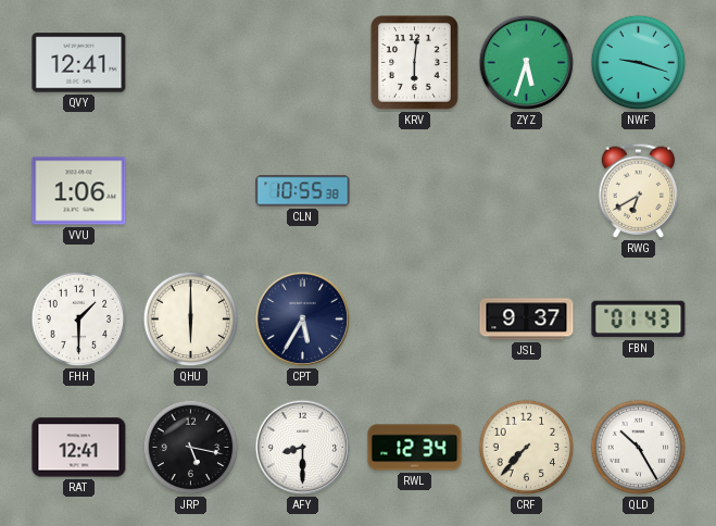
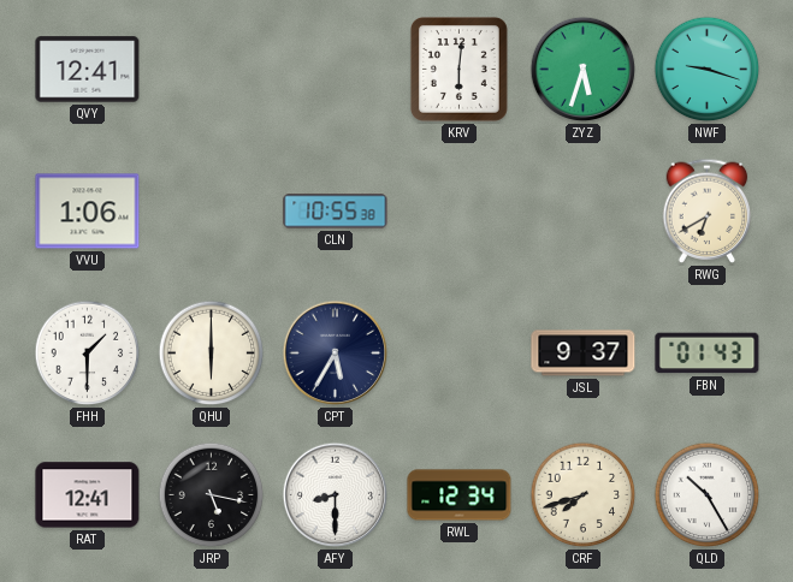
CRF: 7:37 -> 7:42 (584, 495)
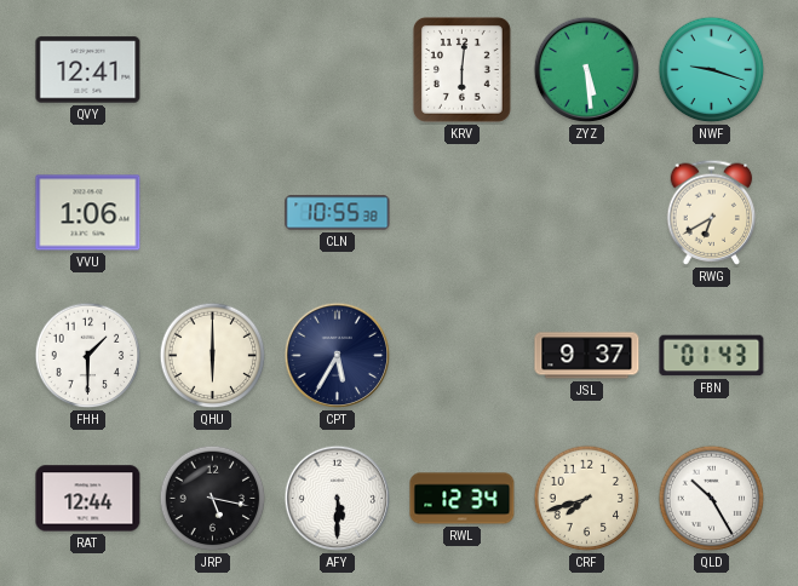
ZYZ: 5:33 -> 5:29 (587, 70)
RAT: 12:41 -> 12:44 (88, 499)
AFY: 8:30 -> 5:30 (338, 499)
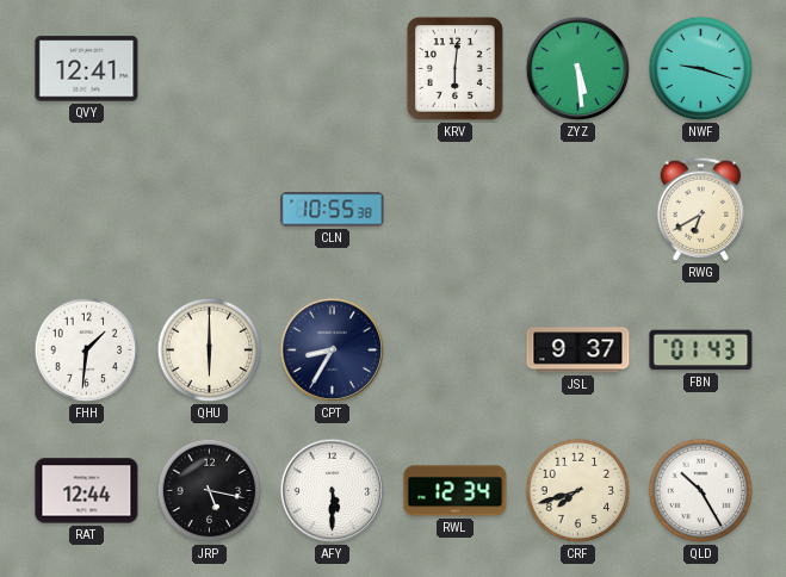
VVU: 1:06 -> none (88, 213)
FHH: 1:30 -> 1:31 (87, 350)
CPT: 5:35 -> 8:35 (333, 350)
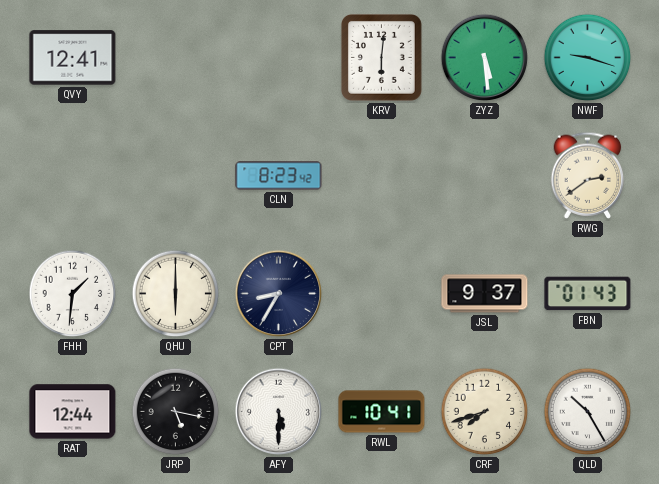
CLN: 10:55 -> 8:23 (279, 176)
RWG: 6:40 -> 2:39 (588, 175)
RWL: 12:34 -> 10:41 (382, 412)
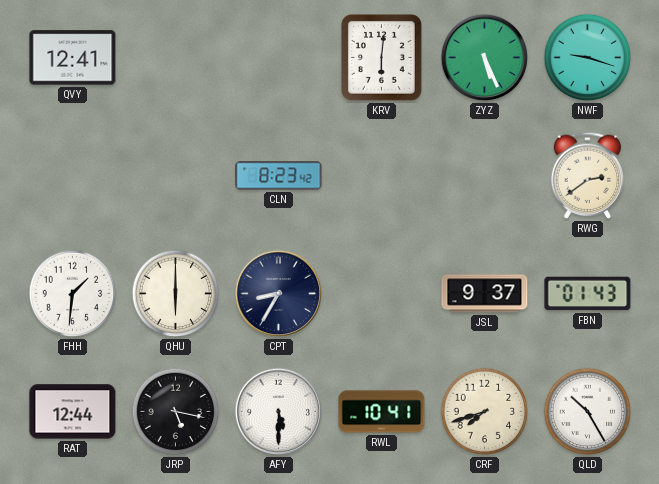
ZYZ: 5:29 -> 5:26 (485, 58)
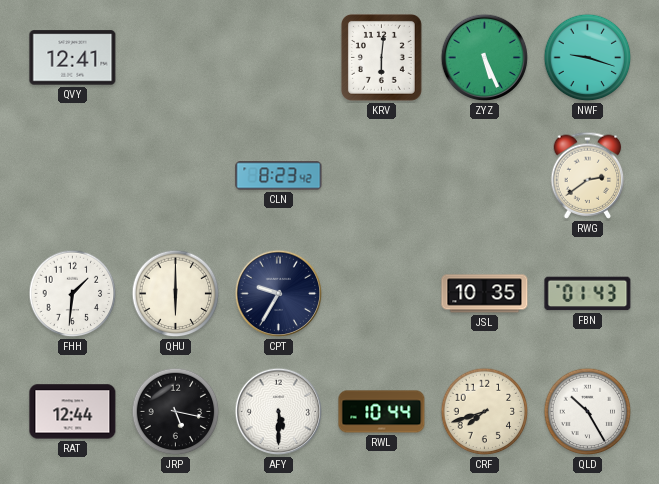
CPT: 8:35 -> 9:35 (279, 294)
JSL: 9:37 -> 10:35 (485, 294)
RWL: 10:41 -> 10:44 (382, 412)
